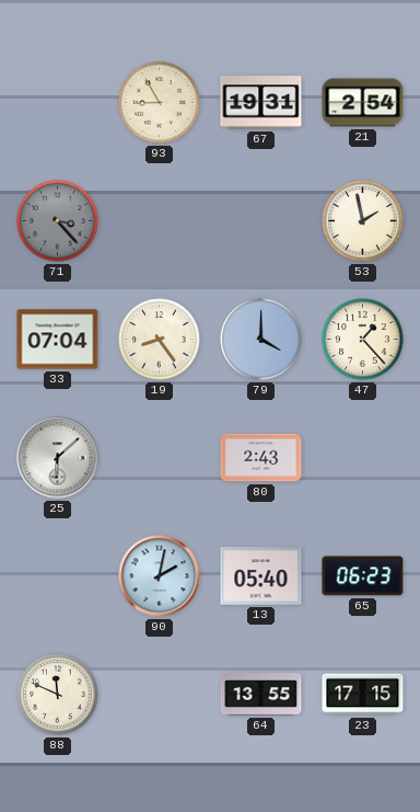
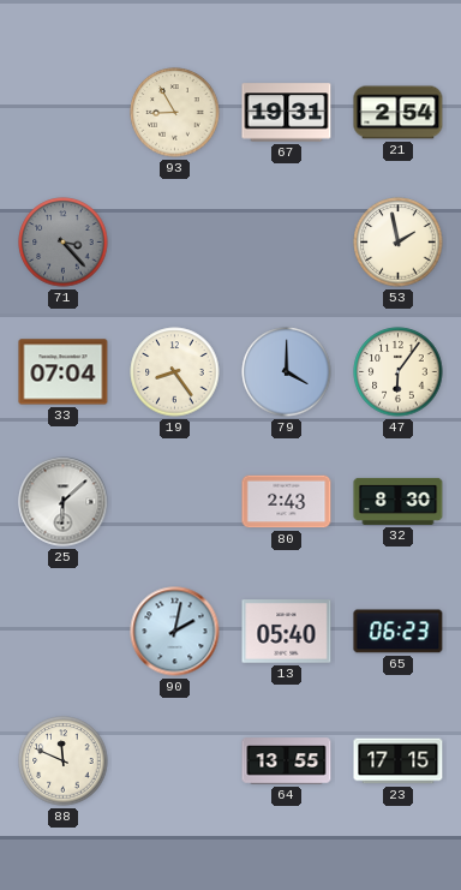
47: 1:23 -> 6:06 (399, 372)
32: none -> 8:30 (399, 501)
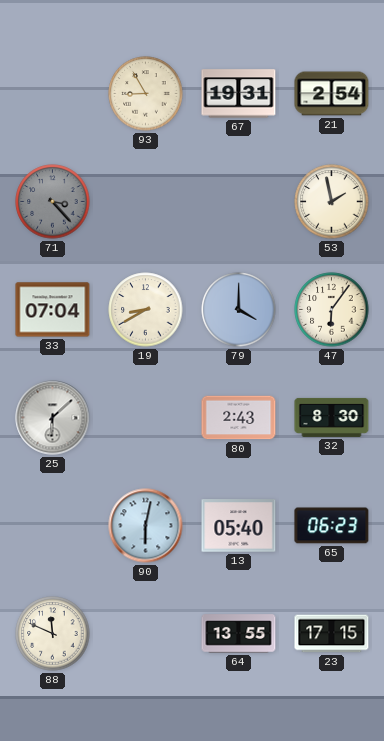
19: 8:24 -> 8:40 (146, 310)
90: 2:02 -> 6:02 (146, 526)
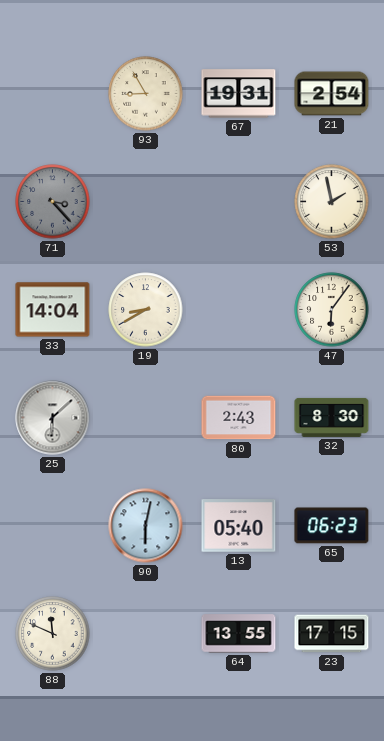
33: 07:04 -> 14:04 (53, 310)
79: 4:00 -> none (239, 310)
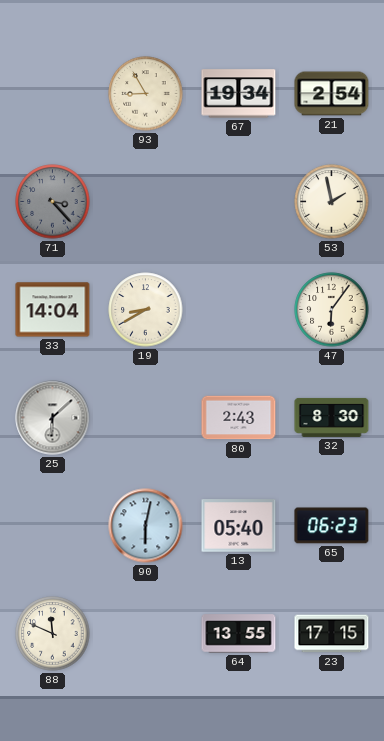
67: 19:31 -> 19:34 (239, 94)
